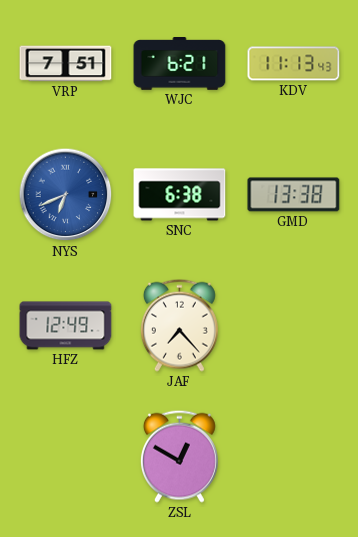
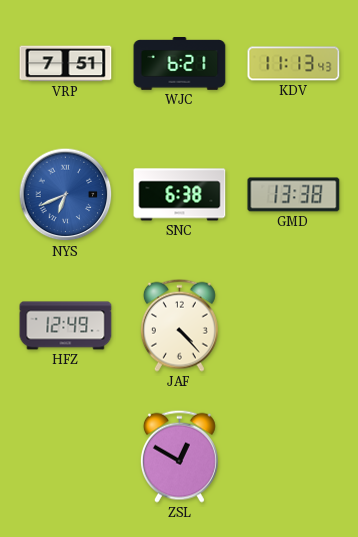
JAF: 7:23 -> 4:23 (179, 325)
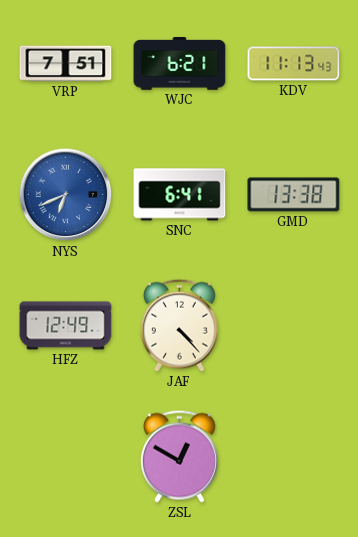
SNC: 6:38 -> 6:41 (180, 195)
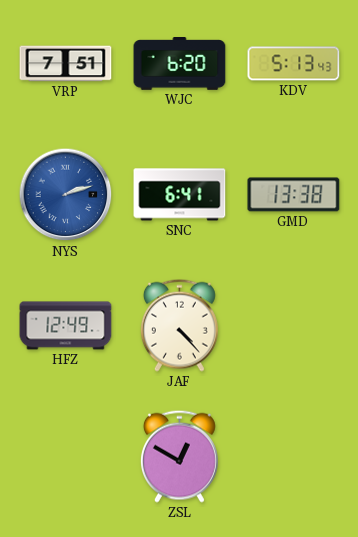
WJC: 6:21 -> 6:20 (180, 64)
KDV: 11:13 -> 5:13 (294, 64)
NYS: 6:41 -> 2:12 (66, 195)
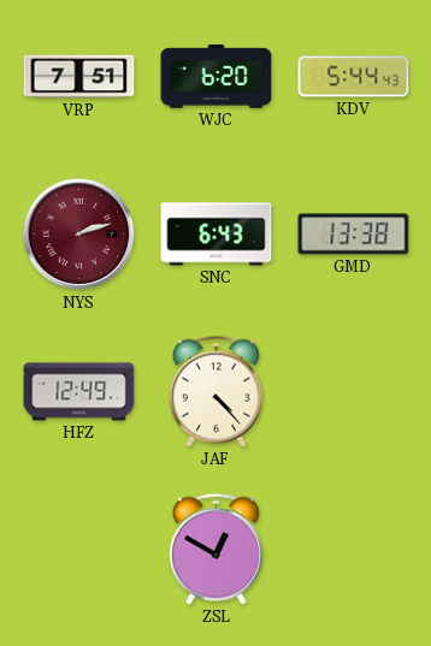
KDV: 5:13 -> 5:44 (354, 77)
NYS dial: blue -> burgundy (79, 235)
SNC: 6:41 -> 6:43 (217, 235)
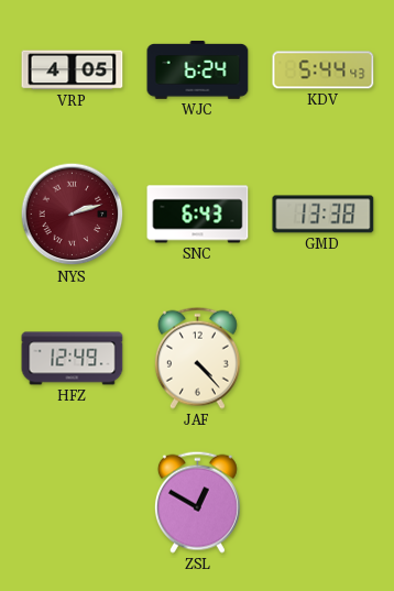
VRP: 7:51 -> 4:05 (73, 70)
WJC: 6:20 -> 6:24 (198, 70)
